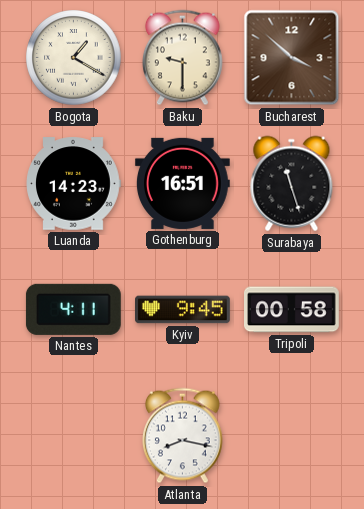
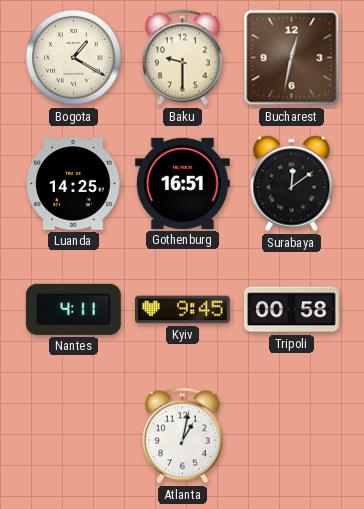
Bucharest: 3:52 -> 12:32 (292, 58)
Luanda: 14:23 -> 14:25 (73, 184)
Surabaya: 11:27 -> 12:09 (292, 184)
Atlanta: 8:17 -> 1:02 (182, 436)
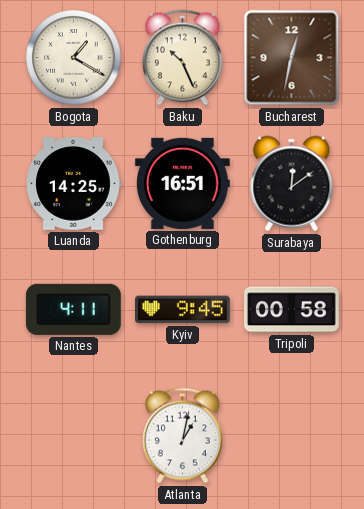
Baku: 9:30 -> 10:26 (182, 58)
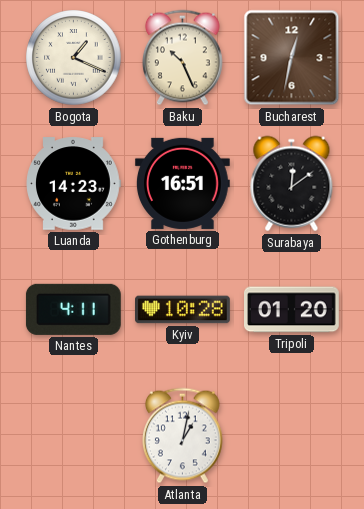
Bogota: 1:20 -> 1:19 (74, 58)
Luanda: 14:25 -> 14:23 (73, 184)
Kyiv: 9:45 -> 10:28 (183, 310)
Tripoli: 00:58 -> 01:20 (292, 310)
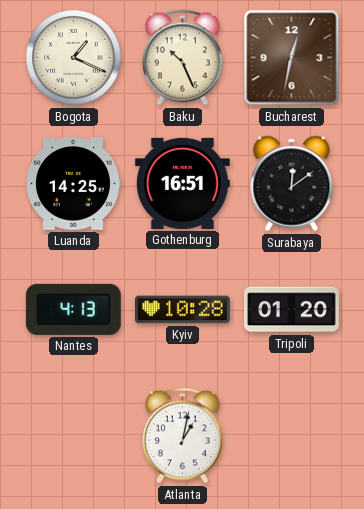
Luanda: 14:23 -> 14:25 (73, 184)
Nantes: 4:11 -> 4:13 (73, 309)
